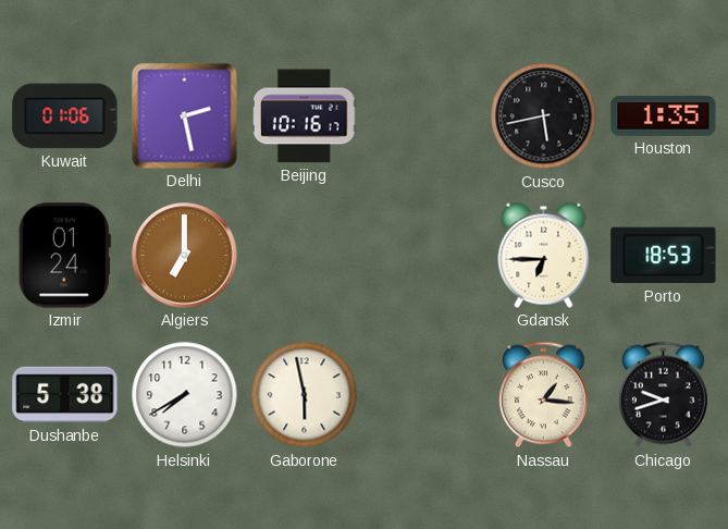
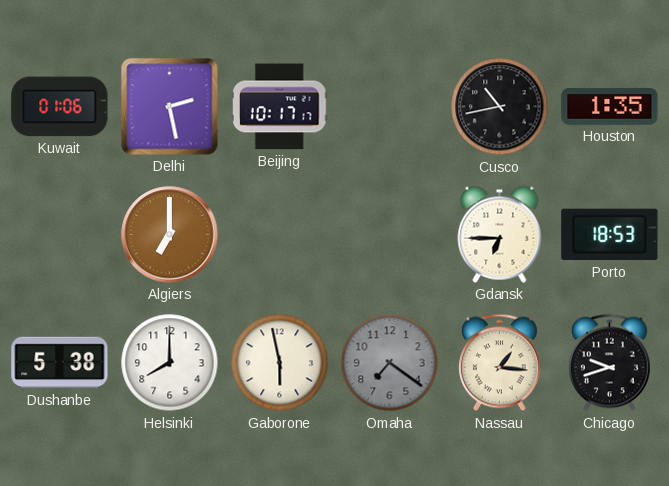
Beijing: 10:16 -> 10:17 (280, 107)
Cusco: 5:43 -> 10:43 (500, 107)
Izmir: 01:24 -> none (64, 256)
Helsinki: 7:40 -> 8:00 (170, 363)
Omaha: none -> 7:21 (390, 363)
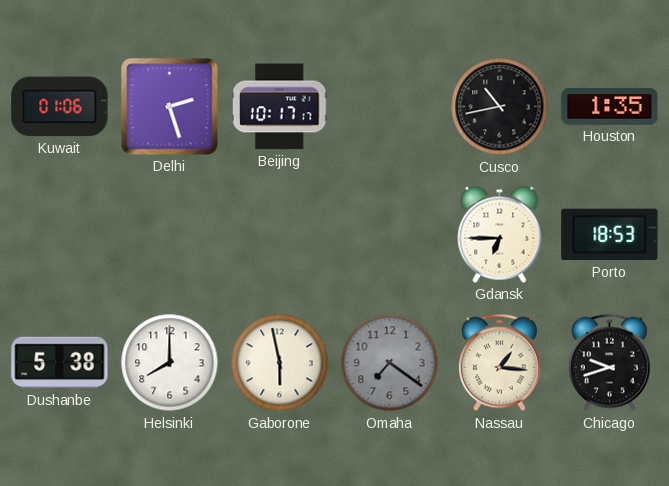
Delhi: 2:28 -> 2:27 (170, 107)
Algiers: 7:00 -> none (170, 235)
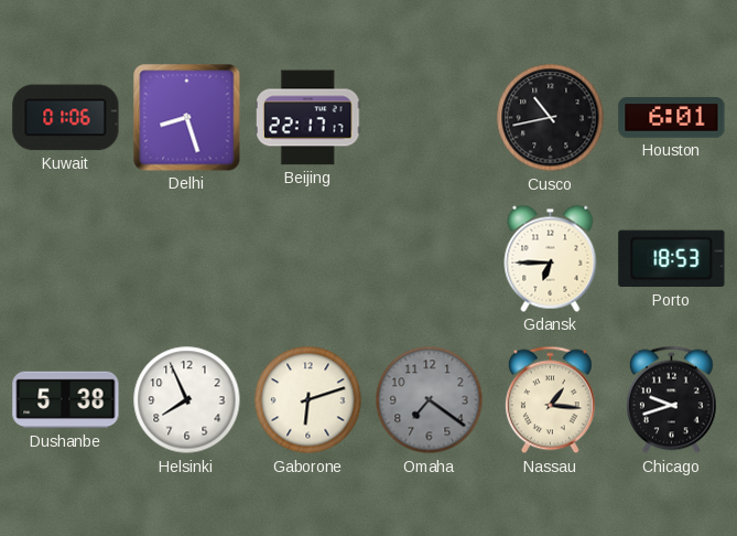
Delhi: 2:27 -> 8:27 (187, 118)
Beijing: 10:17 -> 22:17 (308, 118)
Houston: 1:35 -> 6:01 (672, 118)
Helsinki: 8:00 -> 7:56 (187, 400)
Gaborone: 5:58 -> 6:12 (308, 400)
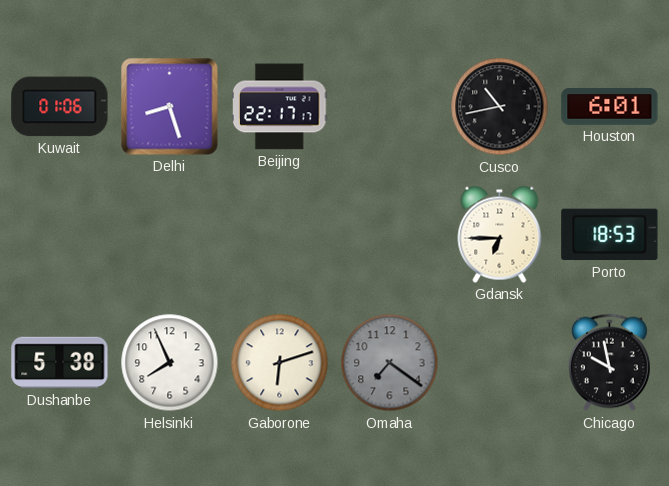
Nassau: 1:16 -> none (551, 400)
Chicago: 9:42 -> 9:58 (610, 363)
